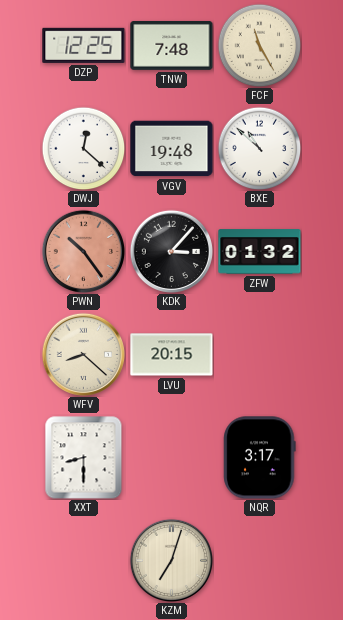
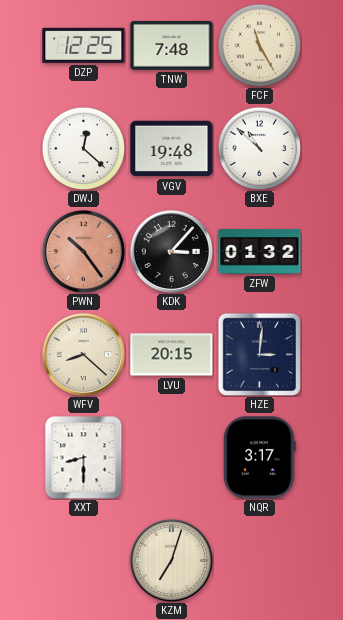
HZE: none -> 3:01 (259, 354)
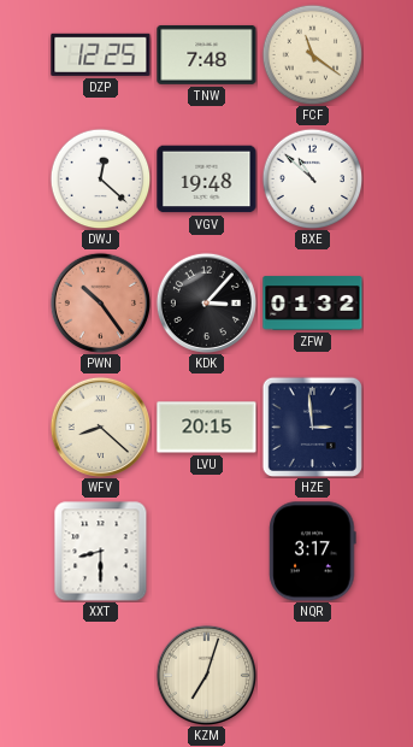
FCF: 11:25 -> 11:21 (312, 54)
HZE: 3:01 -> 2:59 (312, 427)
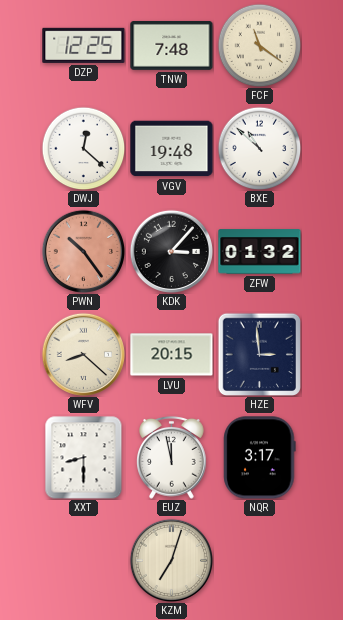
EUZ: none -> 11:58 (172, 457)
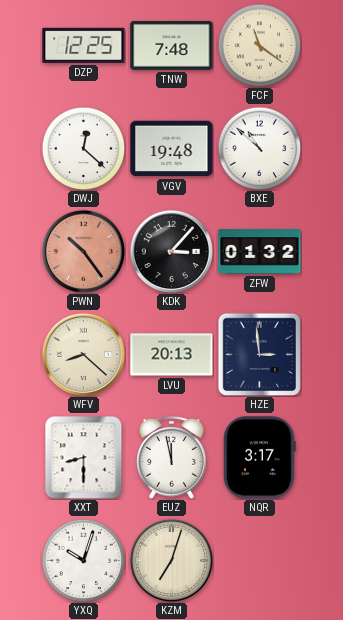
LVU: 20:15 -> 20:13 (172, 355)
YXQ: none -> 10:03 (83, 560)
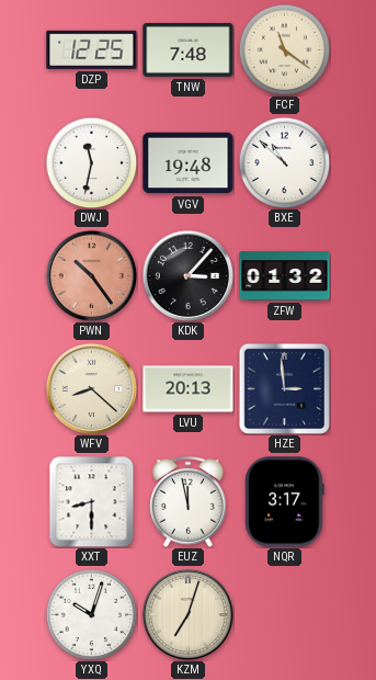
DWJ: 12:22 -> 11:32 (91, 162)
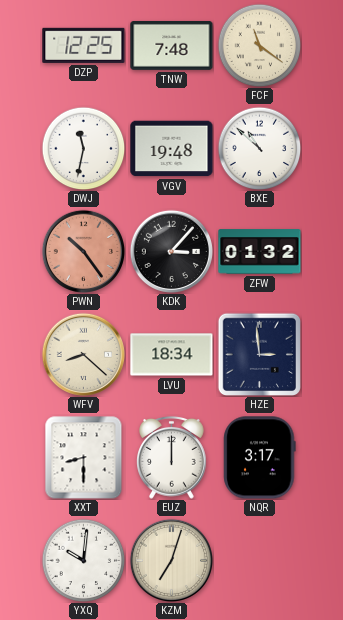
LVU: 20:13 -> 18:34 (172, 355)
EUZ: 11:58 -> 12:00 (172, 457)
YXQ: 10:03 -> 10:01 (83, 560)
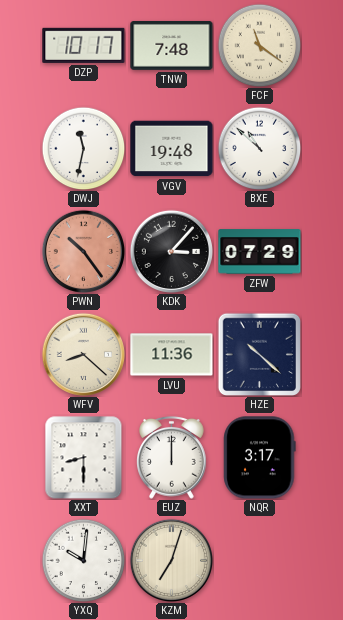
DZP: 12:25 -> 10:17 (84, 45)
ZFW: 01:32 -> 07:29 (260, 252)
LVU: 18:34 -> 11:36 (172, 355)
HZE: 2:59 -> 10:22 (259, 354)
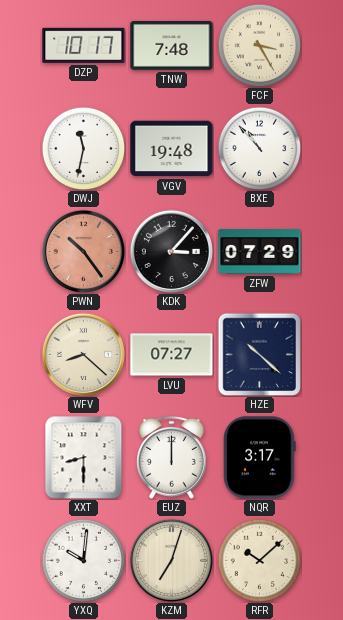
FCF: 11:21 -> 3:25 (259, 45)
BXE: 10:52 -> 10:53 (259, 148)
LVU: 11:36 -> 07:27 (172, 355)
RFR: none -> 10:08 (259, 560)
